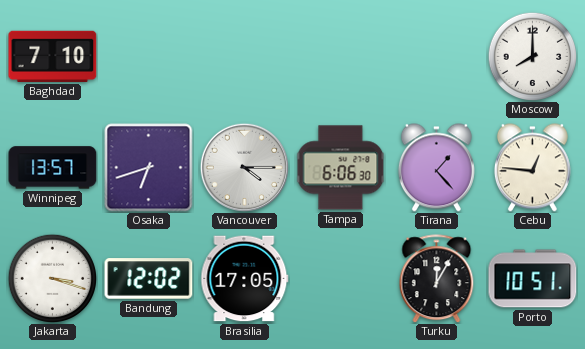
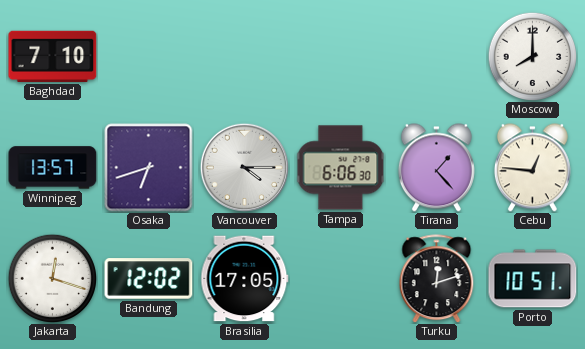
Jakarta: 3:18 -> 12:18 (52, 278)
Turku: 12:05 -> 12:12 (437, 279)
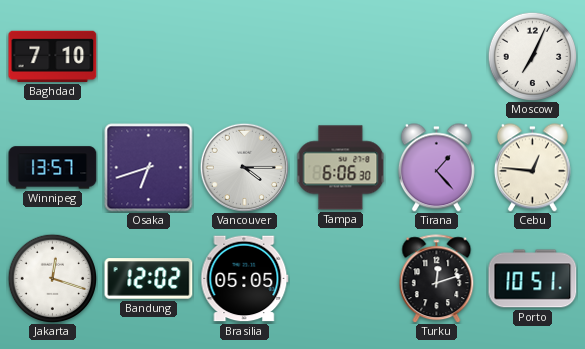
Moscow: 8:00 -> 7:04 (532, 56)
Brasilia: 17:05 -> 05:05 (245, 279)
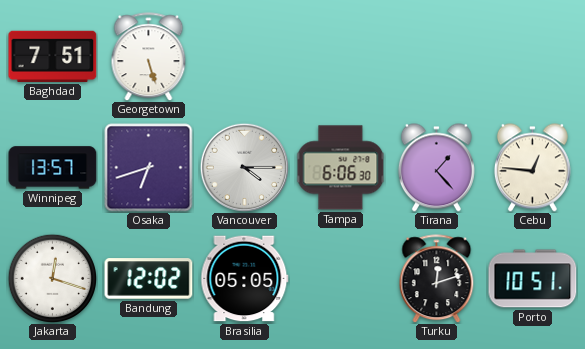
Baghdad: 7:10 -> 7:51 (53, 56)
Georgetown: none -> 5:27 (149, 57)
Moscow: 7:04 -> none (532, 56)
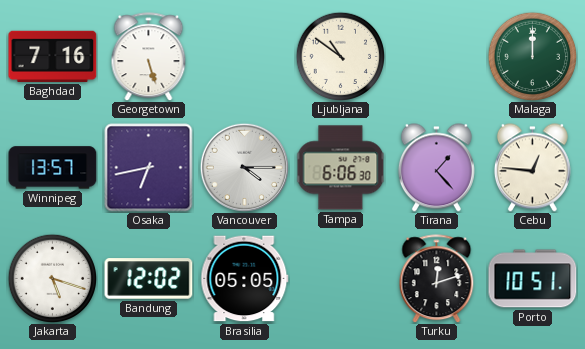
Baghdad: 7:51 -> 7:16 (53, 56)
Ljubljana: none -> 10:51 (340, 56)
Malaga: none -> 12:00 (532, 56)
Osaka: 6:42 -> 6:43 (149, 168)
Jakarta: 12:18 -> 5:18 (52, 278)
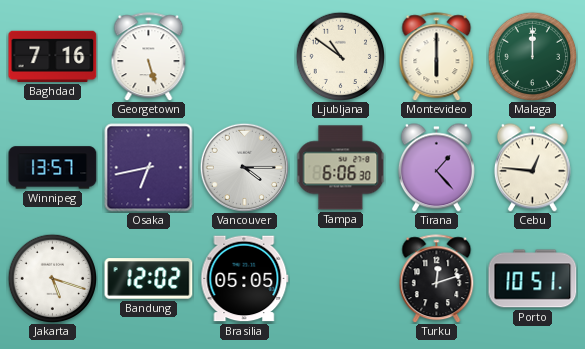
Montevideo: none -> 6:00 (437, 57)
